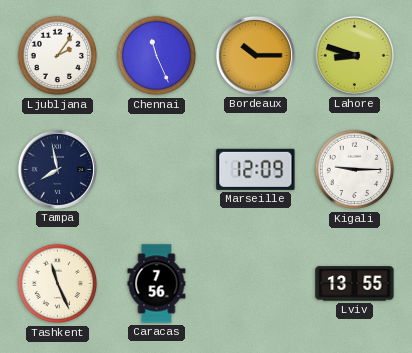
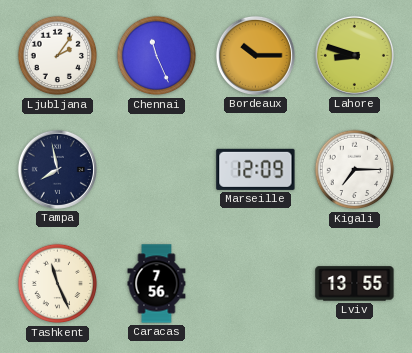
Kigali: 9:15 -> 7:15 (355, 170)
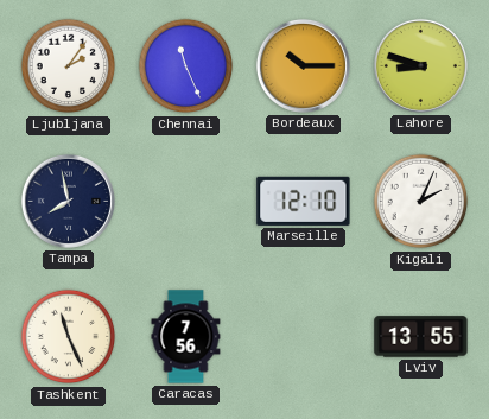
Marseille: 12:09 -> 12:10 (304, 201)
Kigali: 7:15 -> 2:04 (421, 202)
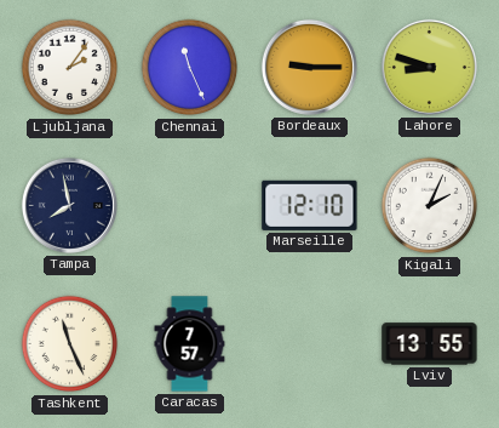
Bordeaux: 10:15 -> 9:15 (309, 67)
Caracas: 7:56 -> 7:57 (190, 344)
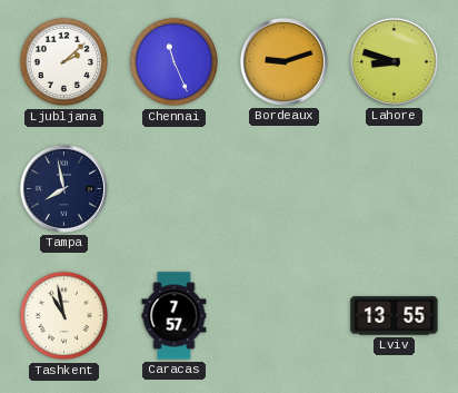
Ljubljana: 2:06 -> 2:08 (64, 62)
Bordeaux: 9:15 -> 9:12 (283, 61)
Marseille: 12:10 -> none (310, 205)
Kigali: 2:04 -> none (430, 206)
Tashkent: 11:26 -> 10:58 (64, 316)
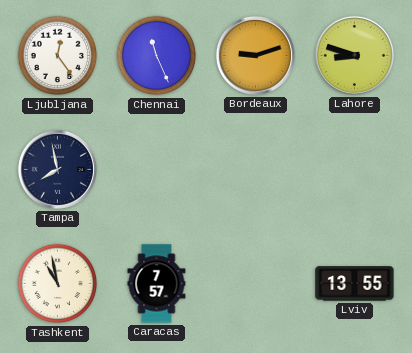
Ljubljana: 2:08 -> 12:24 (58, 56)
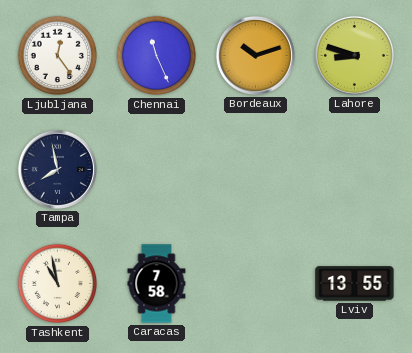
Bordeaux: 9:12 -> 10:12 (255, 55)
Caracas: 7:57 -> 7:58 (157, 284)
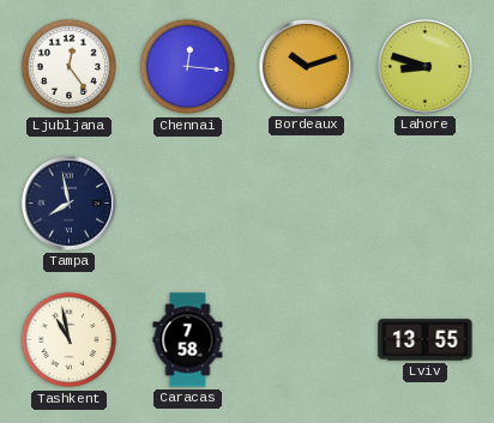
Chennai: 11:26 -> 12:16 (188, 67)
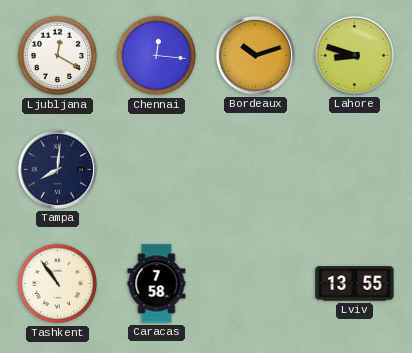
Ljubljana: 12:24 -> 12:20 (58, 56)
Tampa: 7:58 -> 8:01 (57, 169)
Tashkent: 10:58 -> 10:54 (58, 284)
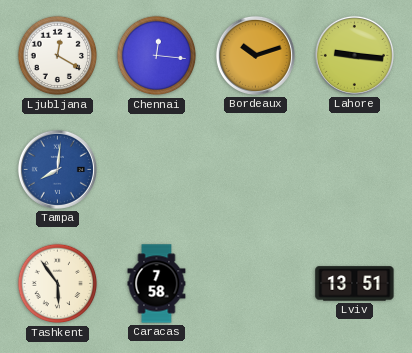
Lahore: 8:48 -> 9:16 (354, 55)
Tampa dial: navy -> blue (57, 169)
Tashkent: 10:54 -> 5:54 (58, 284)
Lviv: 13:55 -> 13:51 (355, 284)
